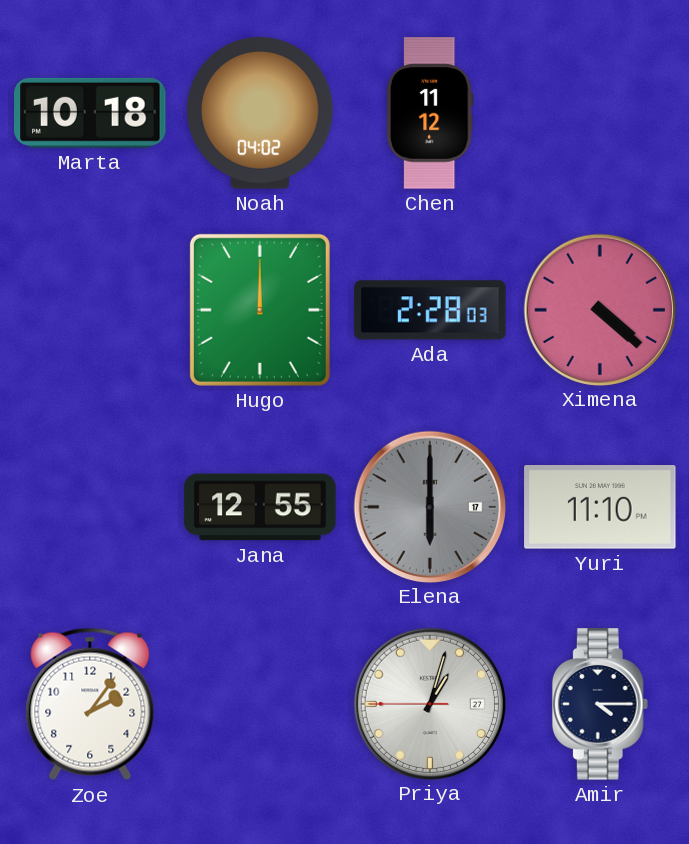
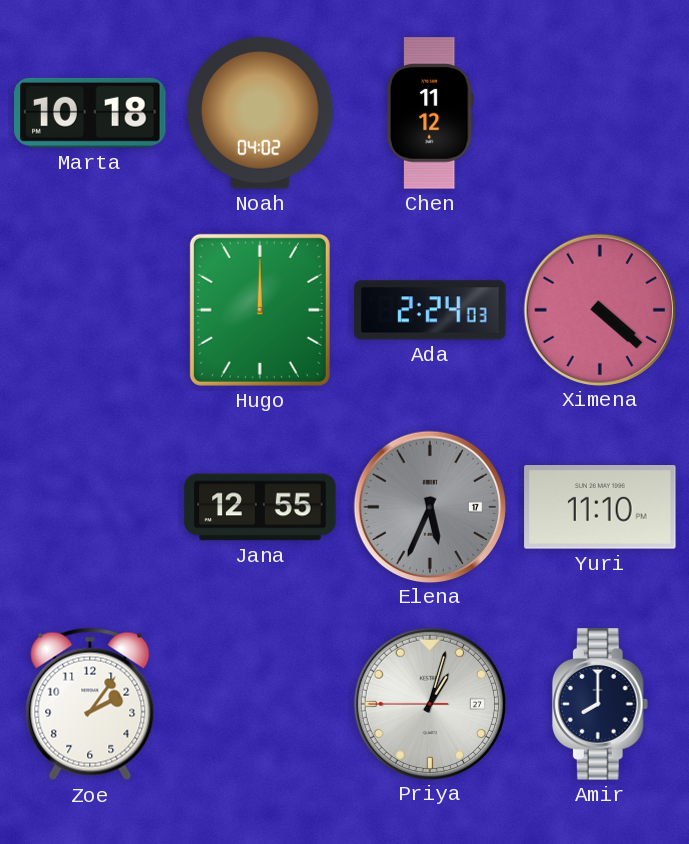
Ada: 2:28 -> 2:24 (430, 310)
Elena: 6:00 -> 5:34 (429, 506)
Amir: 4:15 -> 8:00 (600, 704)
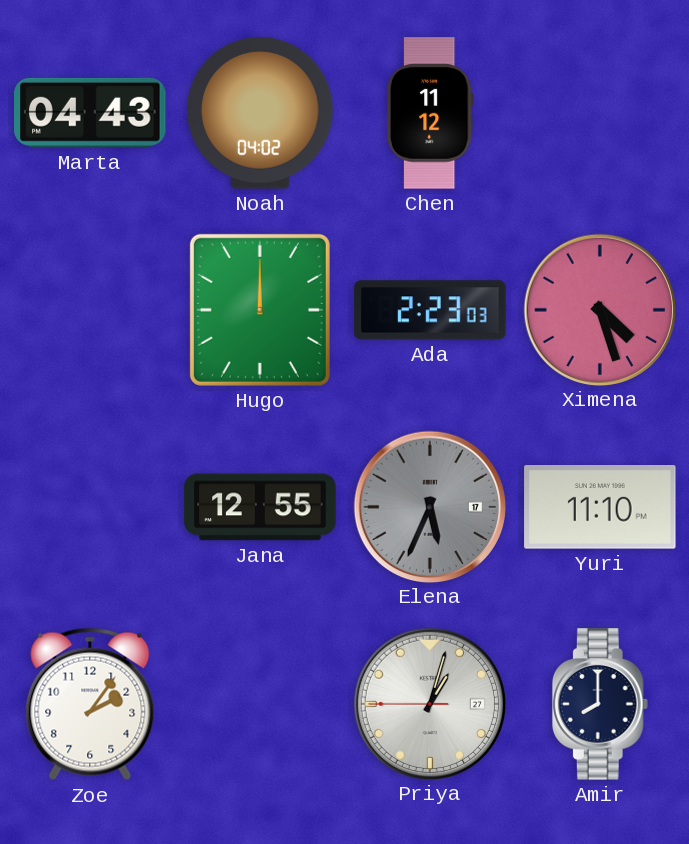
Marta: 10:18 -> 04:43 (90, 113)
Ada: 2:24 -> 2:23 (430, 310)
Ximena: 4:22 -> 4:27 (599, 309)
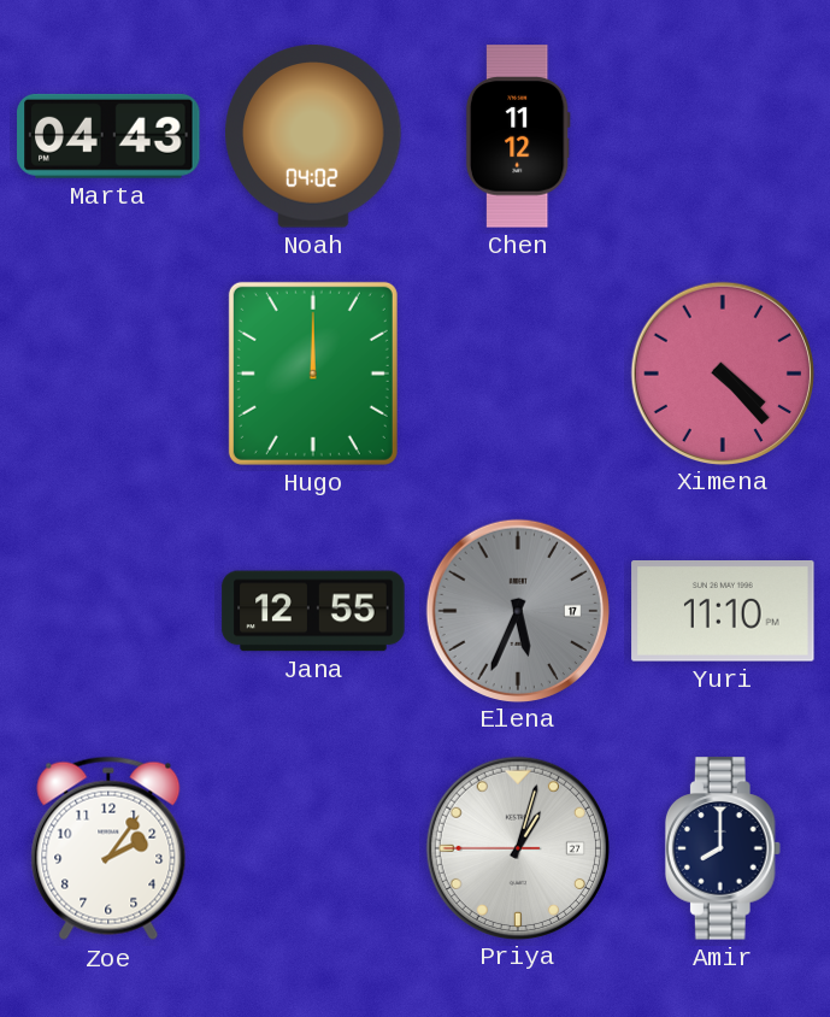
Ada: 2:23 -> none (430, 310)
Ximena: 4:27 -> 4:23 (722, 372)
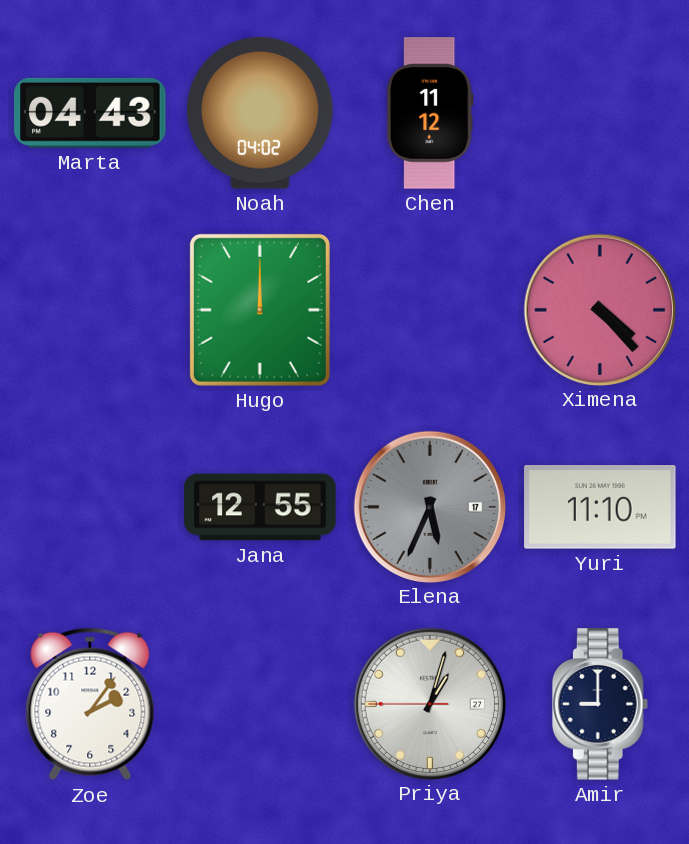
Amir: 8:00 -> 9:00 (600, 704)
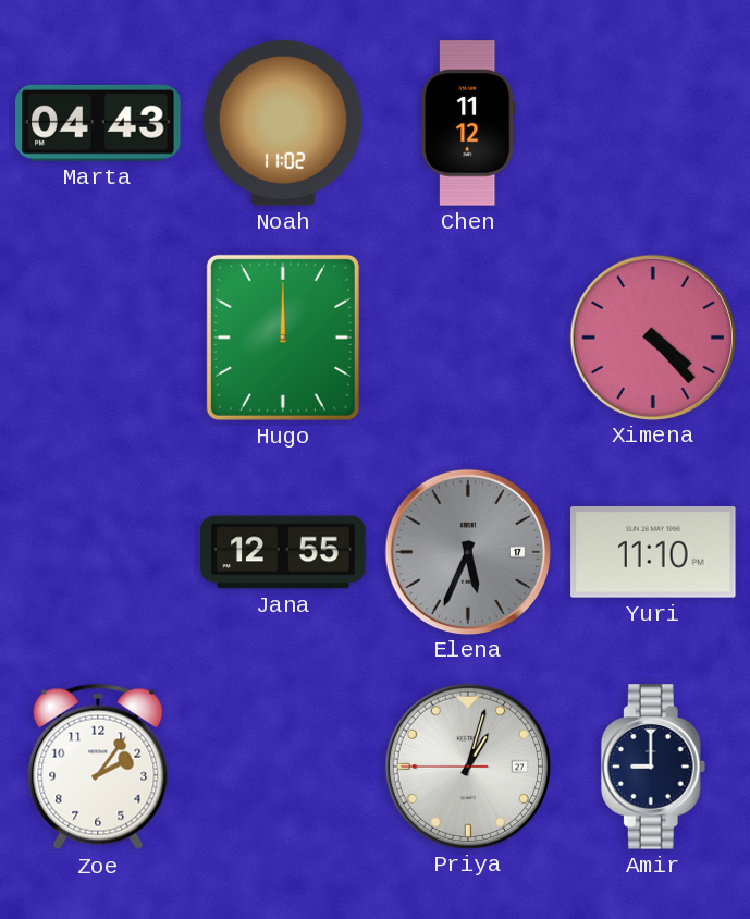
Noah: 04:02 -> 11:02 (283, 123)
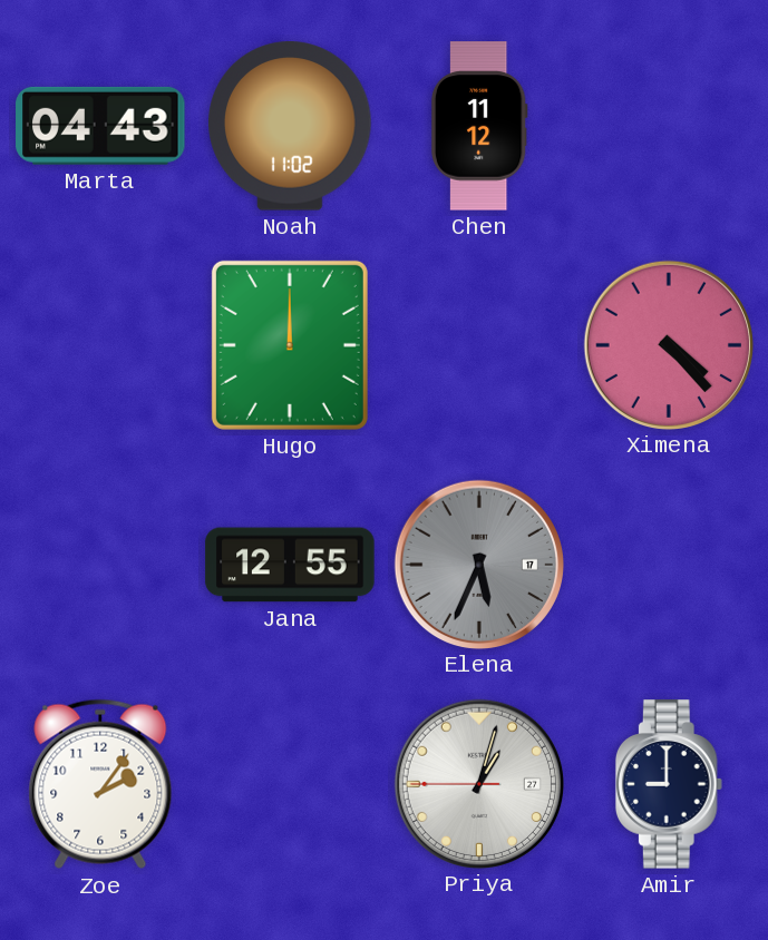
Yuri: 11:10 -> none (653, 552)
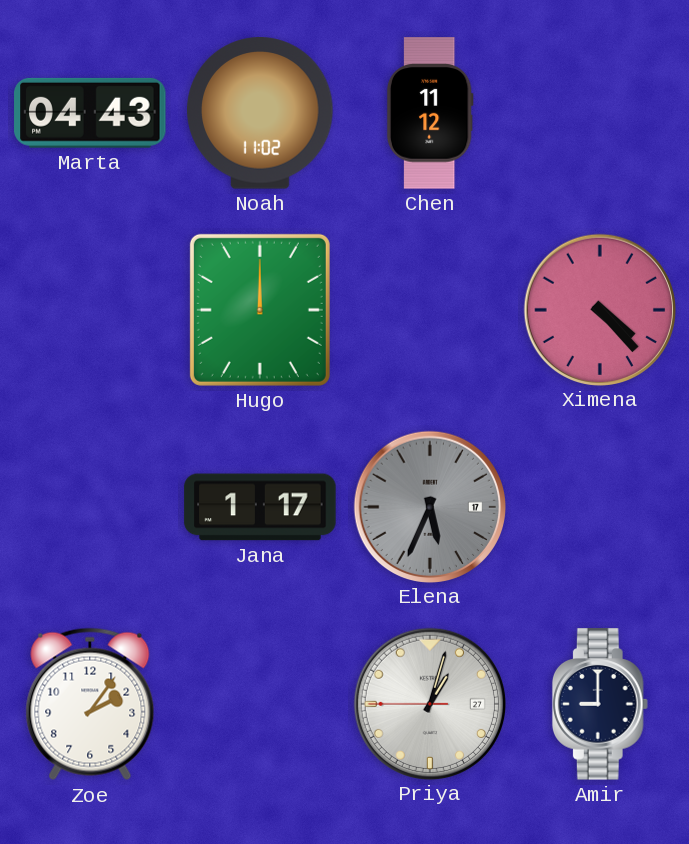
Jana: 12:55 -> 1:17 (260, 507)
